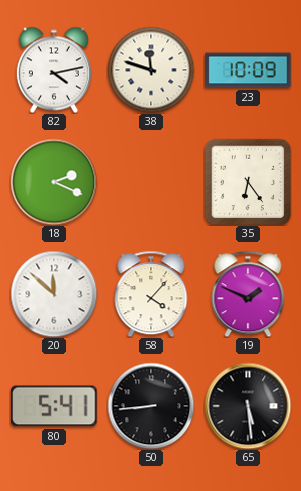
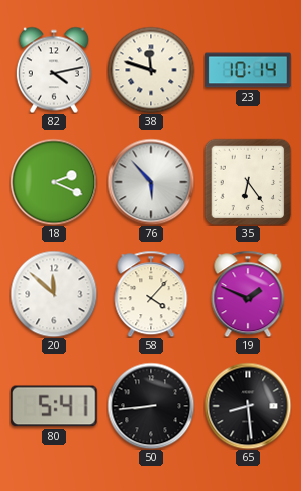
23: 10:09 -> 10:14 (248, 70)
76: none -> 5:53 (151, 182)
65: 5:29 -> 8:29 (248, 406)
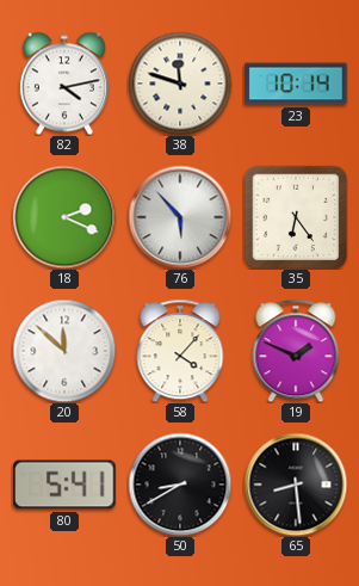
50: 8:44 -> 8:40 (180, 485)
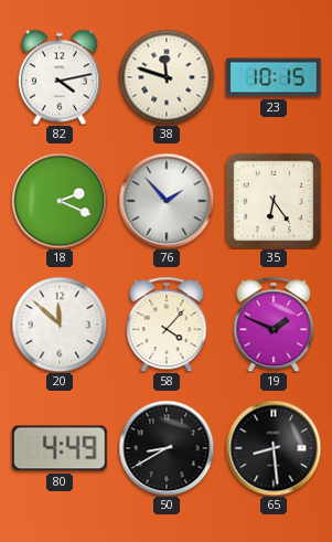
23: 10:14 -> 10:15 (274, 77)
76: 5:53 -> 1:53 (167, 201)
80: 5:41 -> 4:49 (60, 448)
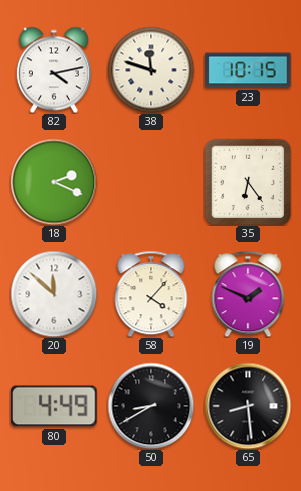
76: 1:53 -> none (167, 201)
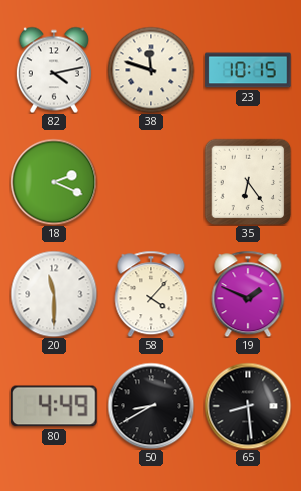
20: 11:52 -> 11:30 (54, 294)
